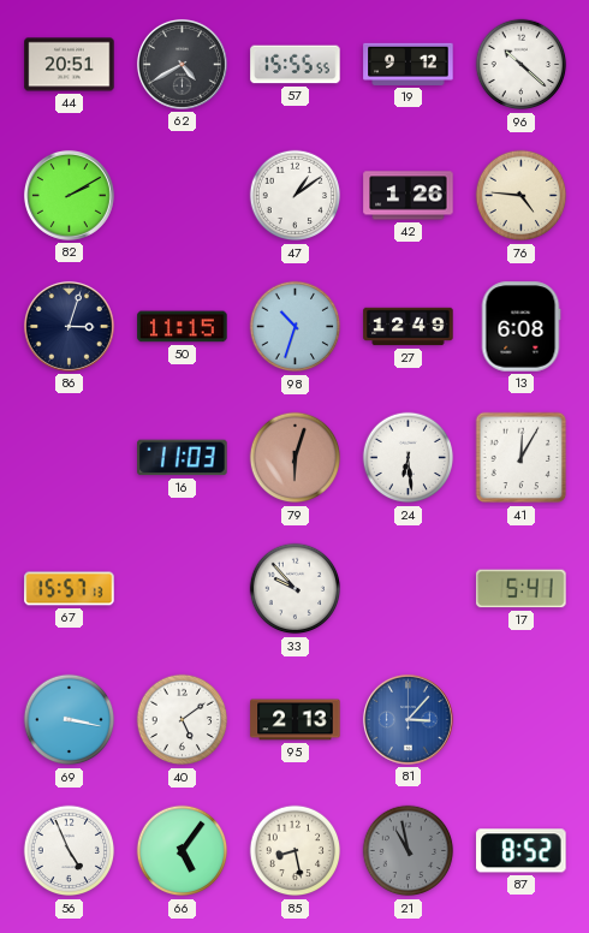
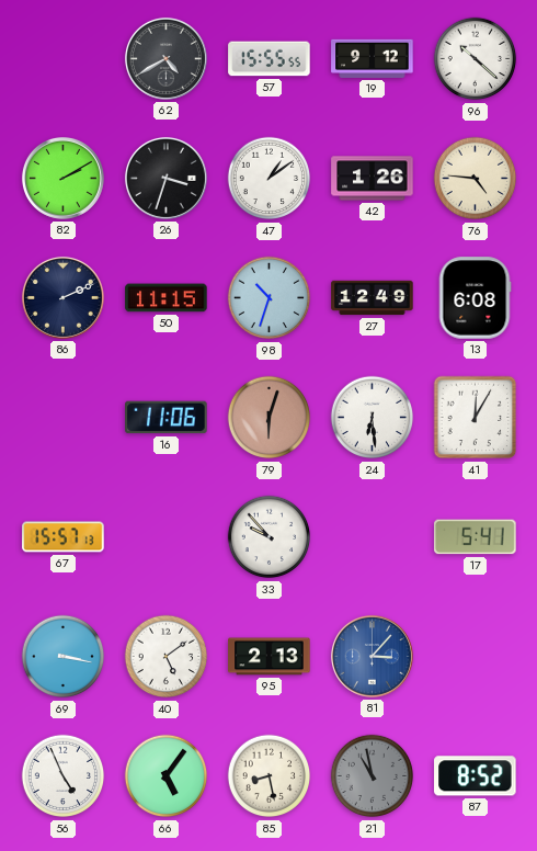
44: 20:51 -> none (70, 65)
26: none -> 3:33 (165, 178)
86: 3:03 -> 2:11 (62, 297)
16: 11:03 -> 11:06 (167, 418)
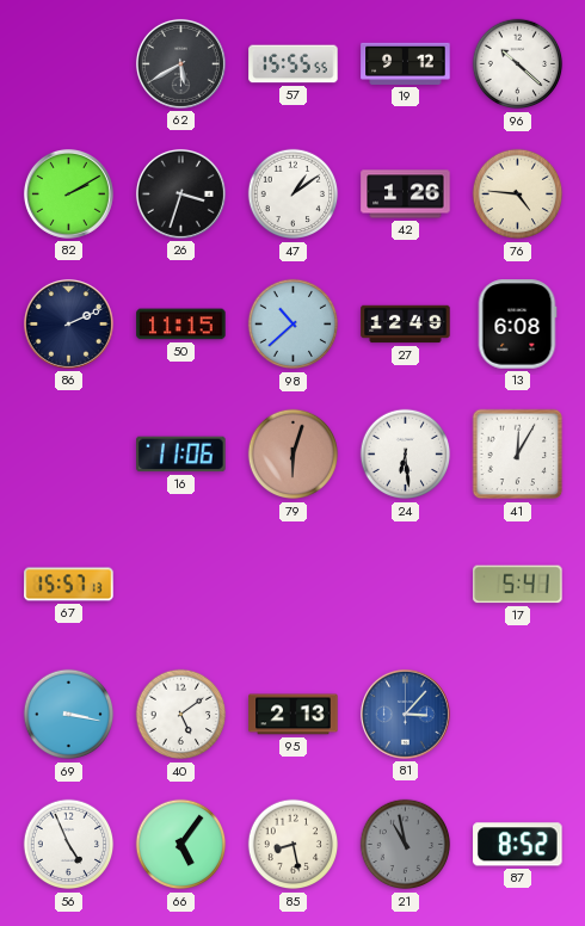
62: 4:40 -> 5:40 (180, 63)
98: 10:33 -> 10:38 (294, 325)
33: 9:53 -> none (270, 537)
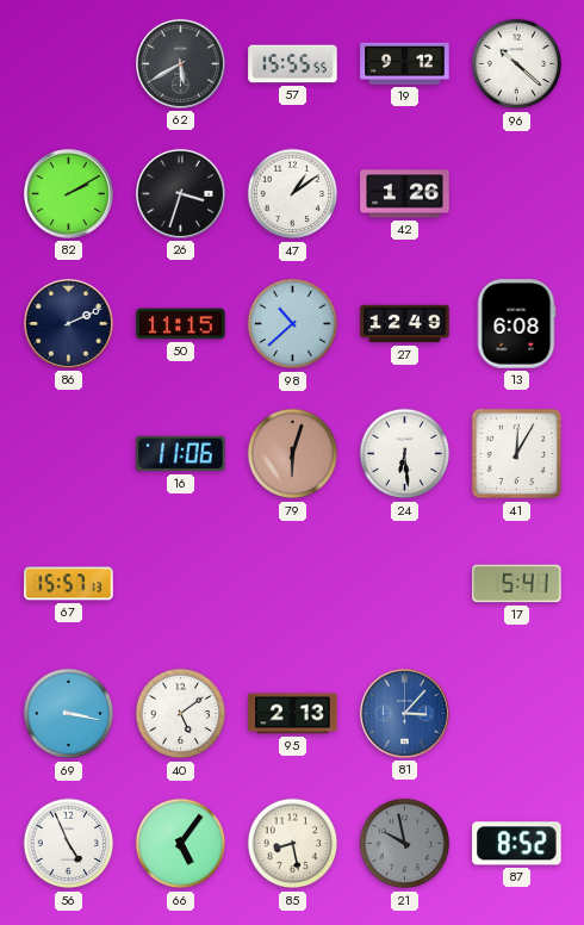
76: 4:46 -> none (518, 195)
21: 10:58 -> 9:58 (405, 844)
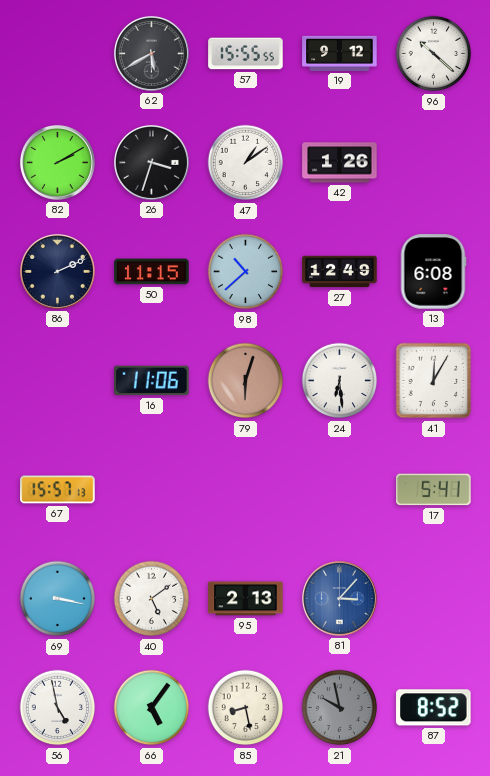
56: 4:56 -> 4:58 (58, 708)
